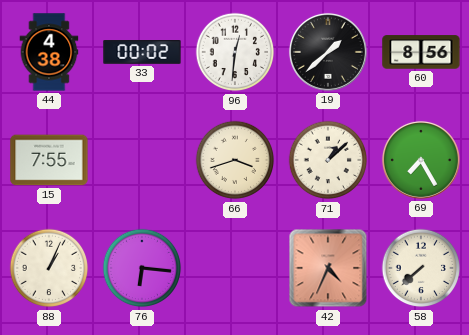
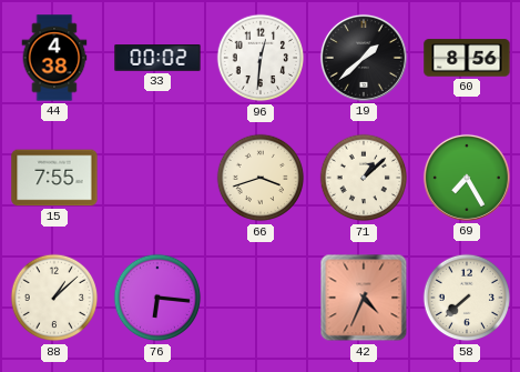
88: 1:04 -> 1:08 (54, 298)
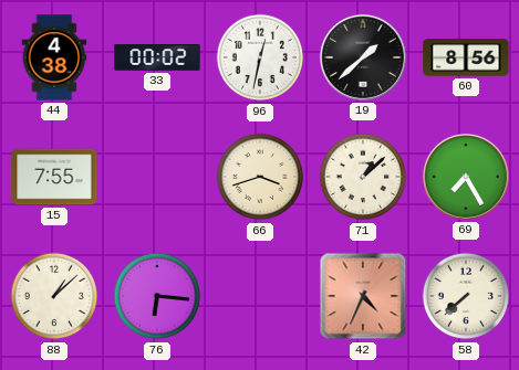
96: 12:31 -> 12:32 (260, 57)
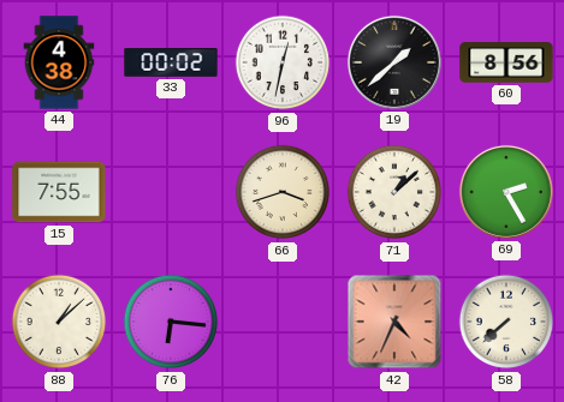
69: 7:25 -> 2:25 (506, 192)
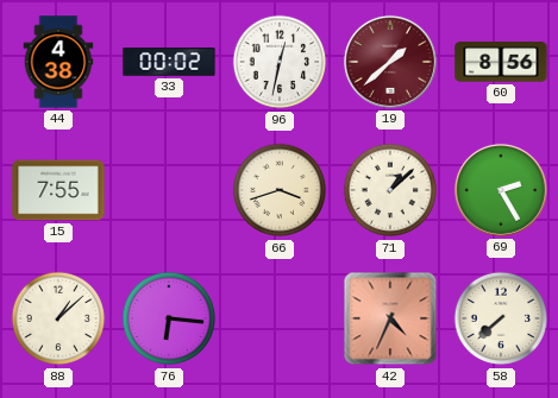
19 dial: black -> burgundy (390, 62)
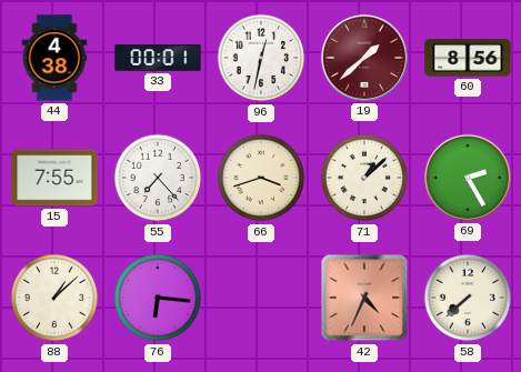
33: 00:02 -> 00:01 (158, 59)
55: none -> 7:23 (158, 178)
